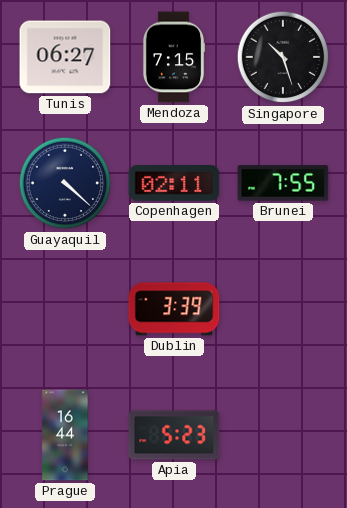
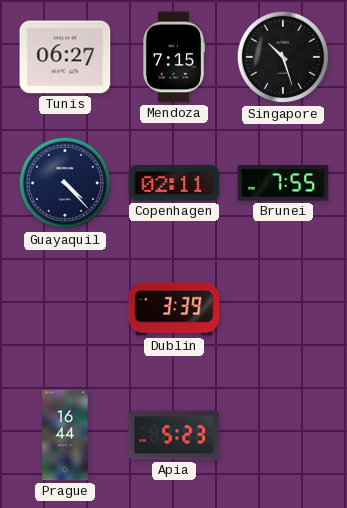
Guayaquil: 4:22 -> 4:23 (65, 183)
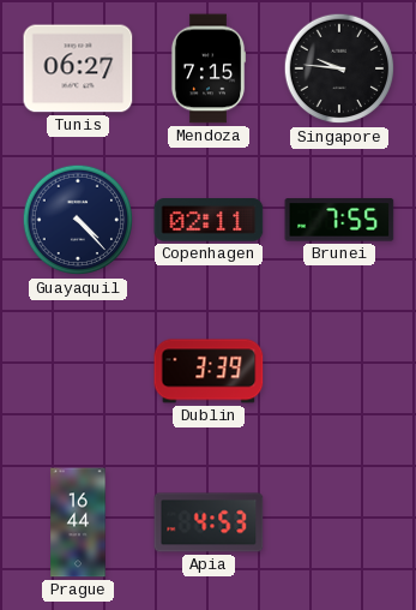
Singapore: 10:27 -> 9:46 (339, 68)
Apia: 5:23 -> 4:53 (209, 522)
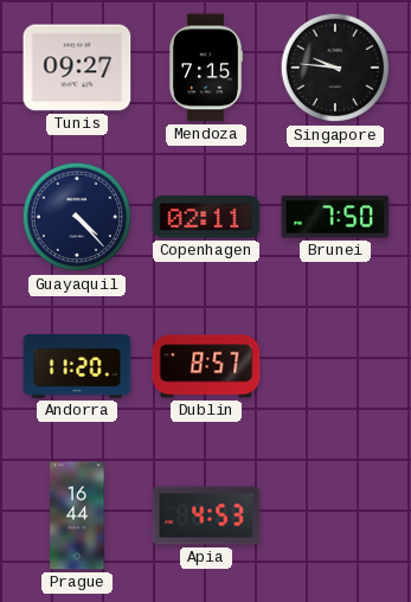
Tunis: 06:27 -> 09:27 (77, 68)
Brunei: 7:55 -> 7:50 (335, 217)
Andorra: none -> 11:20 (77, 366)
Dublin: 3:39 -> 8:57 (206, 366)
